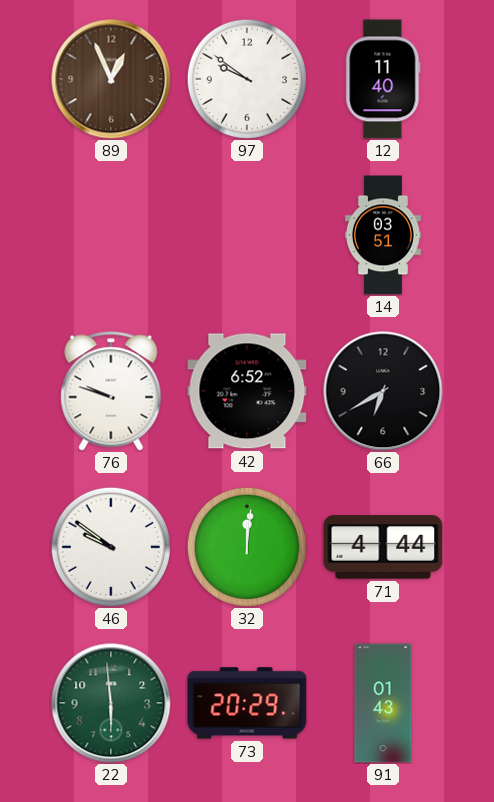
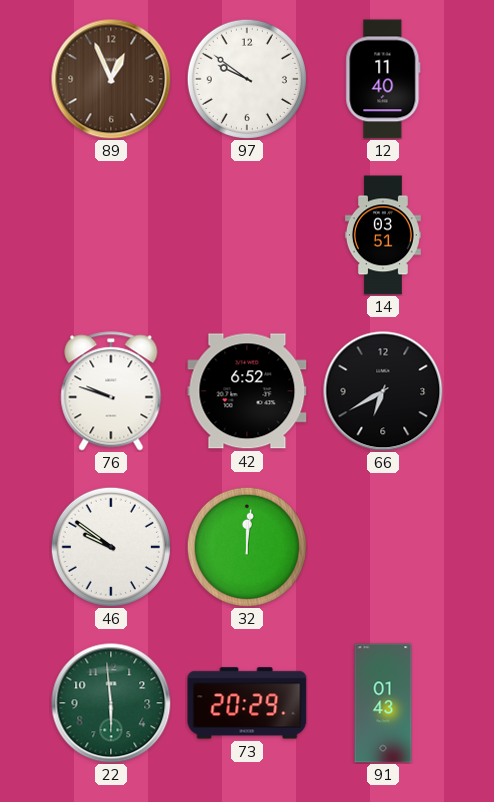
71: 4:44 -> none (383, 547)
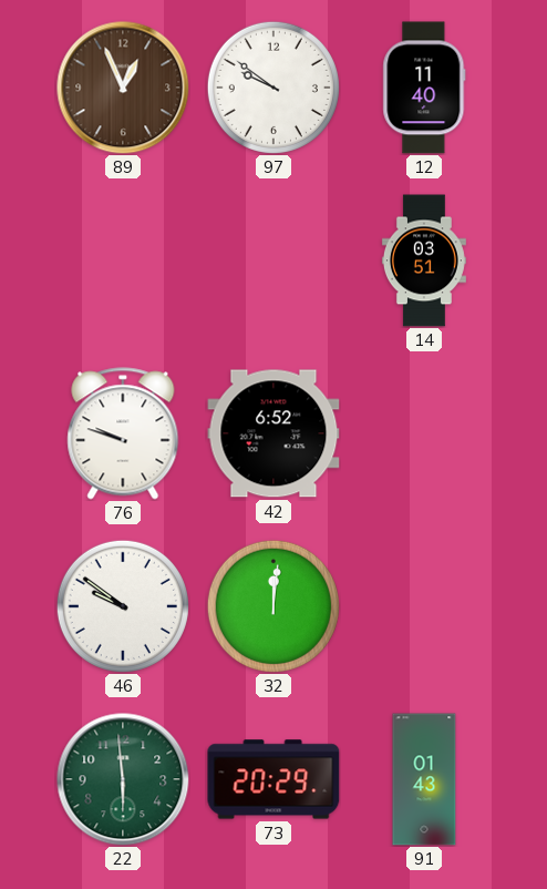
66: 6:40 -> none (383, 391)
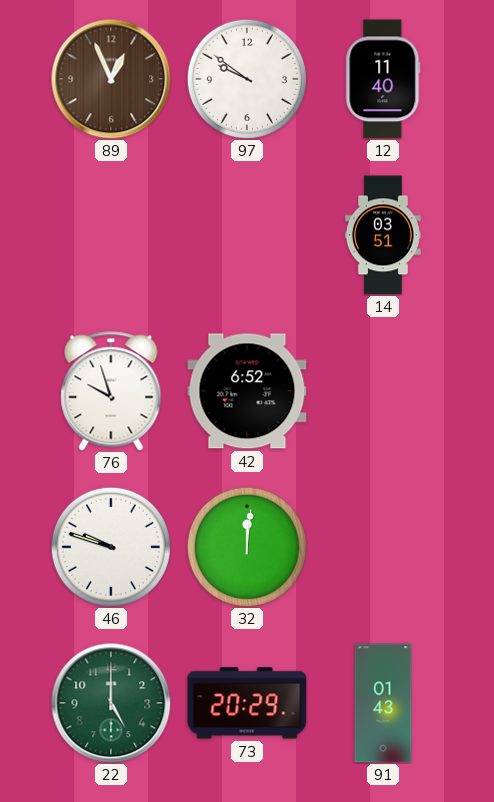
76: 9:48 -> 9:57 (111, 391)
46: 9:51 -> 9:48 (111, 547)
22: 5:59 -> 5:00 (111, 703)
